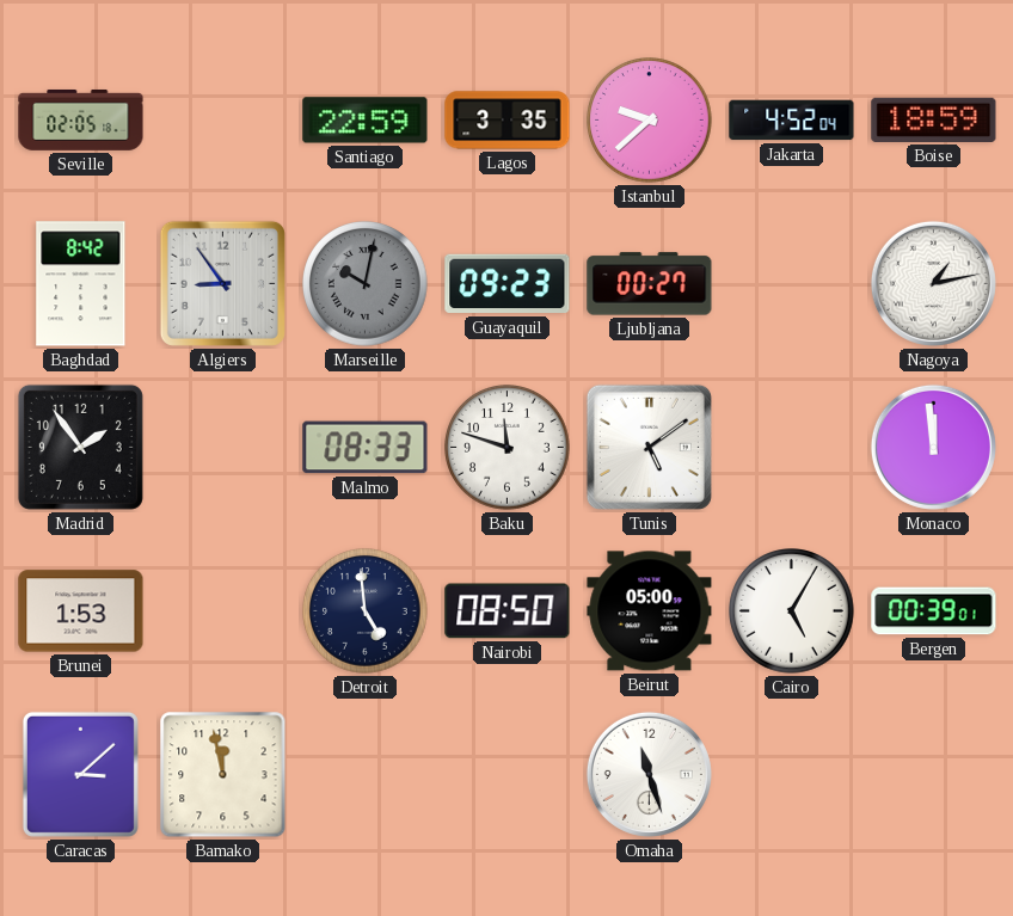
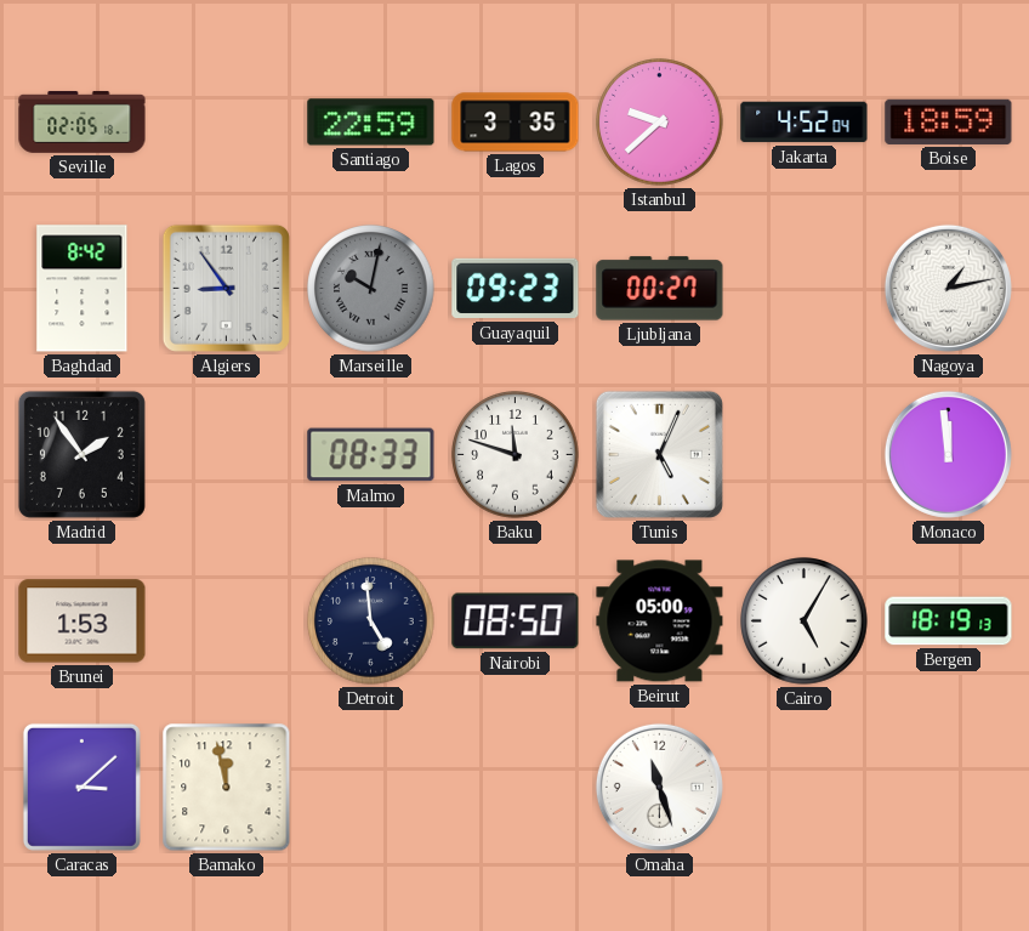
Tunis: 5:09 -> 5:04 (659, 454)
Bergen: 00:39 -> 18:19 (949, 621)
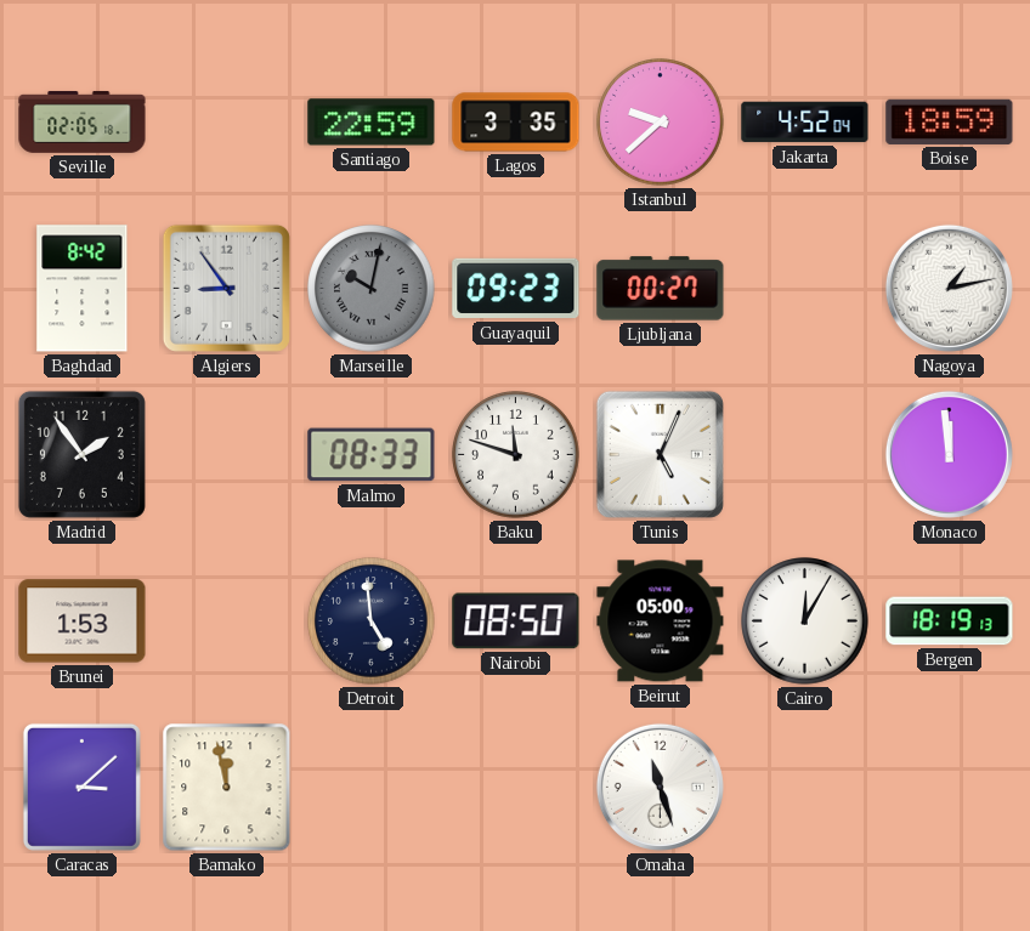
Cairo: 5:05 -> 12:05 (805, 621)
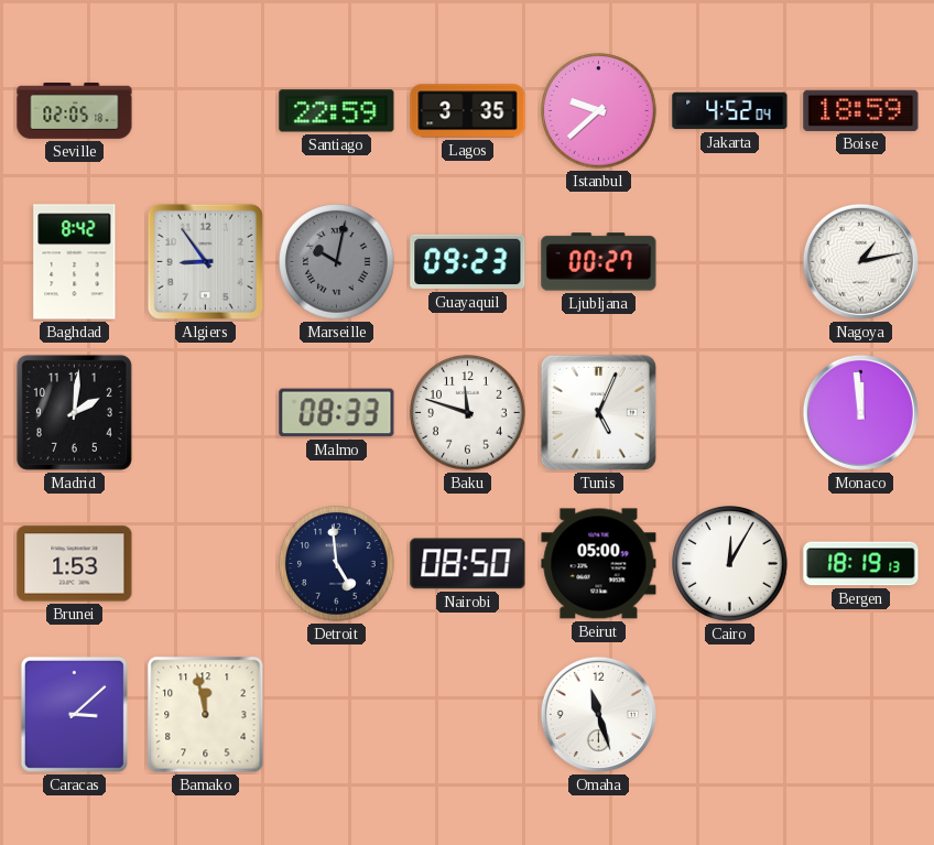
Madrid: 1:54 -> 2:01 (74, 412)
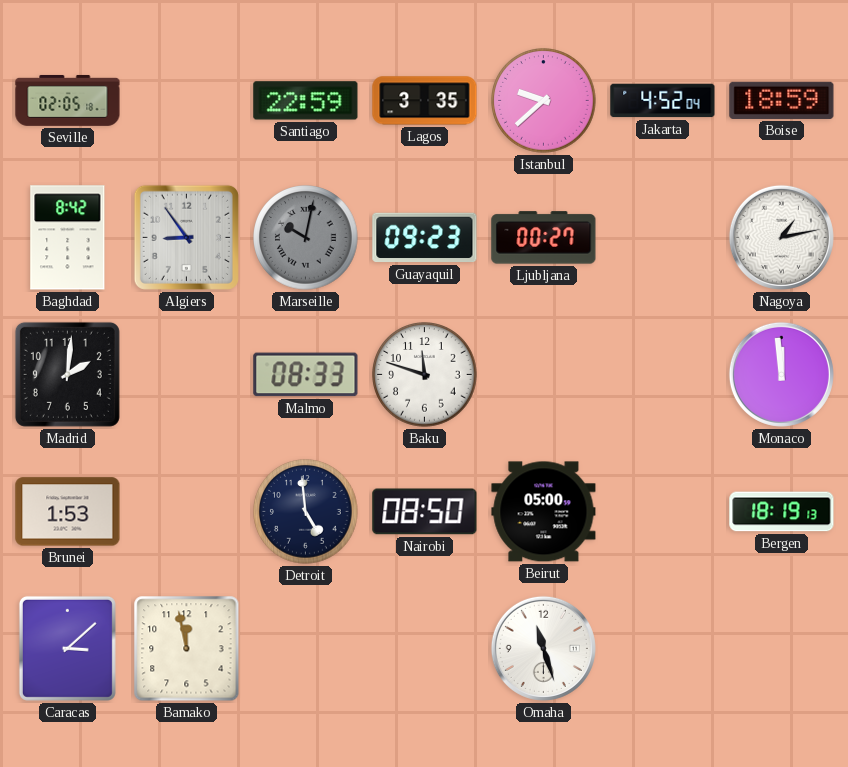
Tunis: 5:04 -> none (598, 412)
Cairo: 12:05 -> none (730, 564)
